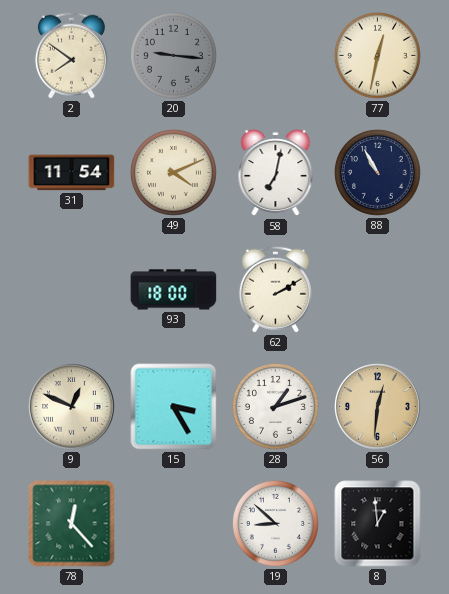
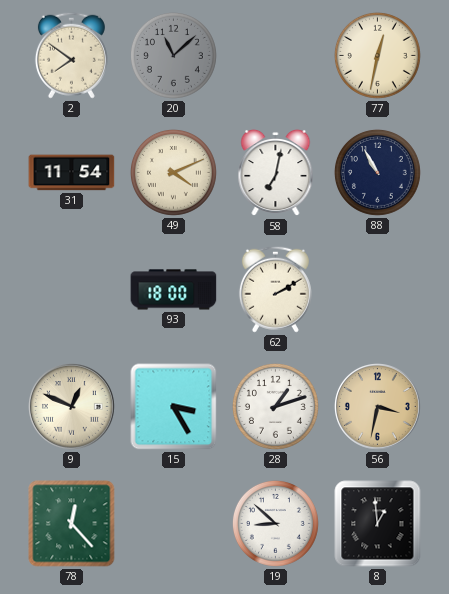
20: 9:16 -> 11:08 (173, 55)
56: 12:31 -> 3:32 (378, 407)
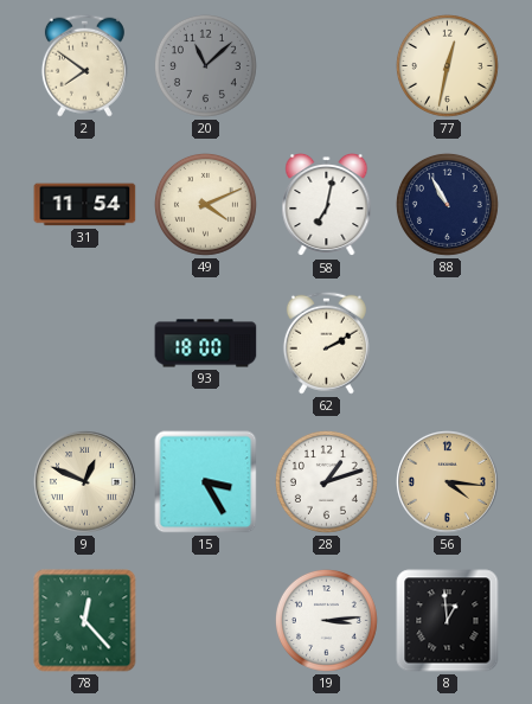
56: 3:32 -> 4:16 (448, 482)
19: 8:52 -> 3:14 (326, 620)
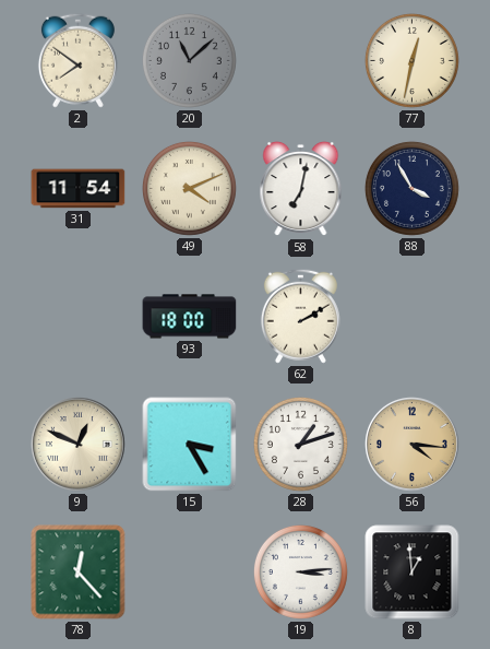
88: 10:55 -> 3:55 (411, 188)
